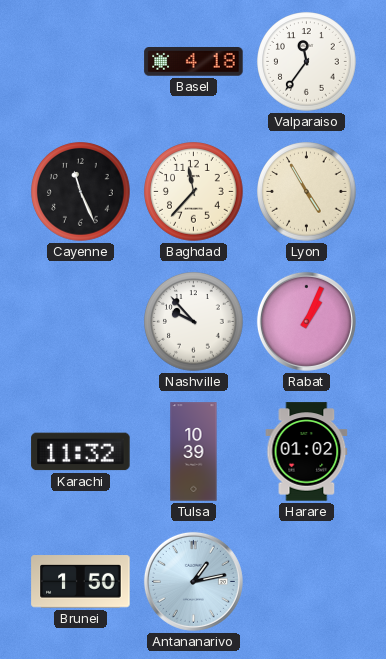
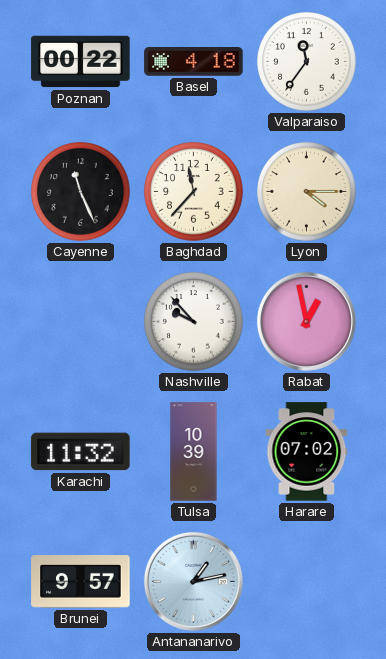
Poznan: none -> 00:22 (81, 62)
Lyon: 4:55 -> 4:15 (307, 192)
Rabat: 1:04 -> 12:58 (306, 321)
Harare: 01:02 -> 07:02 (307, 452)
Brunei: 1:50 -> 9:57 (81, 582)
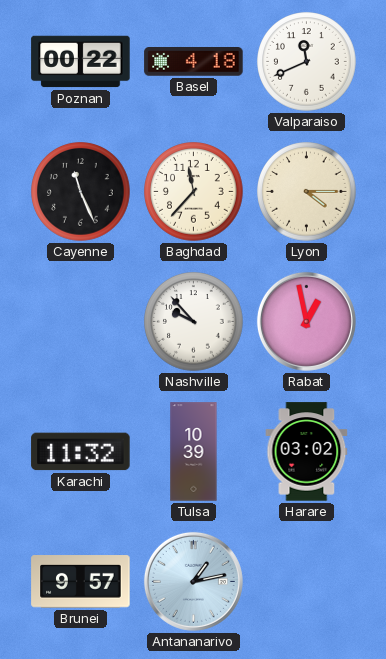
Valparaiso: 11:36 -> 11:41 (307, 62)
Harare: 07:02 -> 03:02 (307, 452)
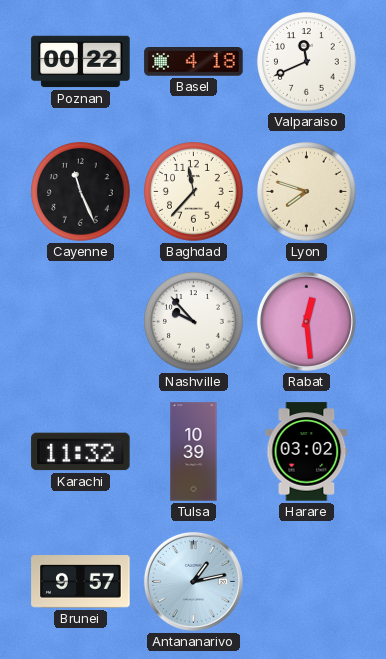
Lyon: 4:15 -> 7:48 (307, 192)
Rabat: 12:58 -> 12:29 (306, 321)
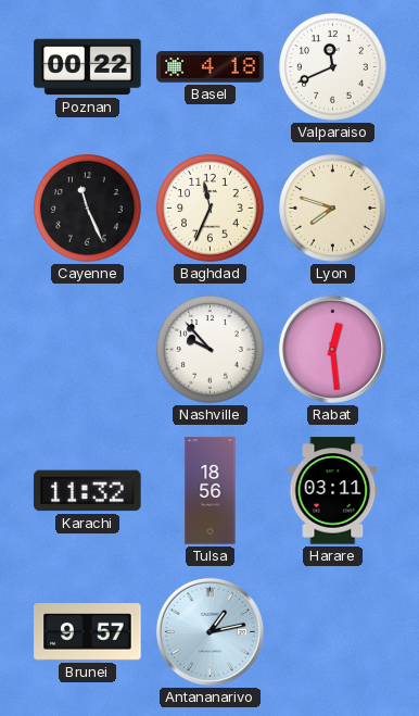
Baghdad: 11:37 -> 11:34 (211, 209)
Tulsa: 10:39 -> 18:56 (211, 491)
Harare: 03:02 -> 03:11 (333, 491)
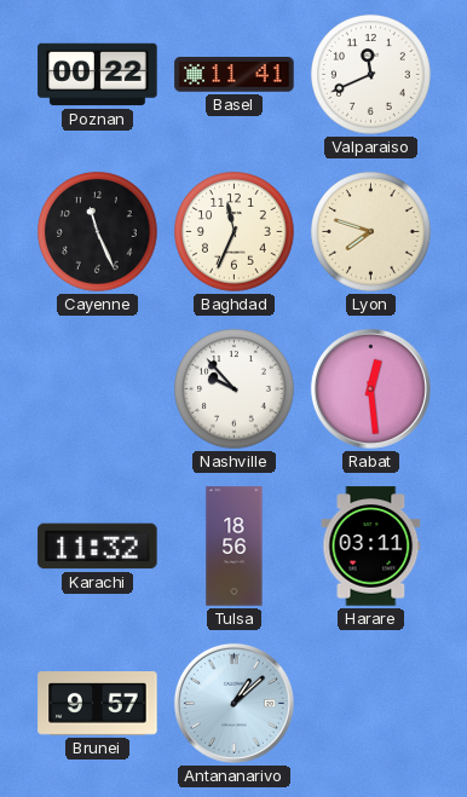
Basel: 4:18 -> 11:41 (235, 75)
Antananarivo: 1:13 -> 1:08 (234, 703)
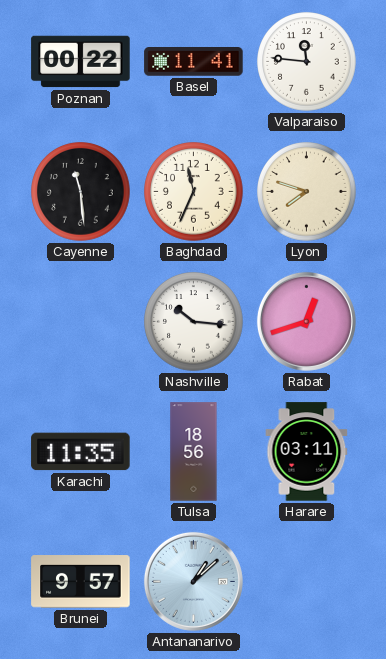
Valparaiso: 11:41 -> 11:46 (307, 62)
Cayenne: 11:26 -> 11:29 (81, 192)
Nashville: 9:53 -> 10:16 (194, 322)
Rabat: 12:29 -> 12:42 (306, 321)
Karachi: 11:32 -> 11:35 (81, 452)
